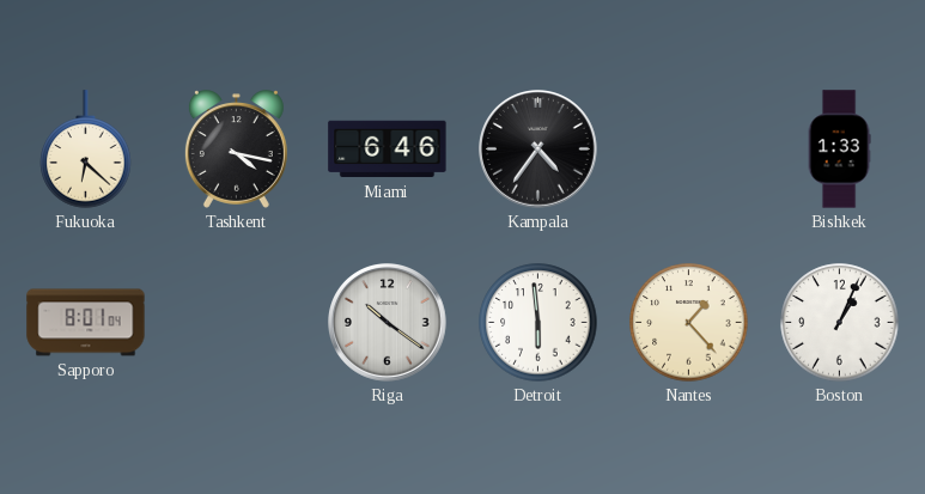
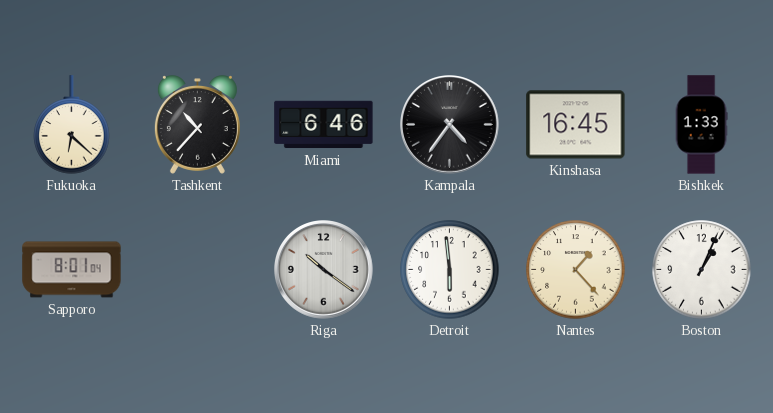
Tashkent: 4:17 -> 10:37 (197, 125)
Kinshasa: none -> 16:45 (576, 125)
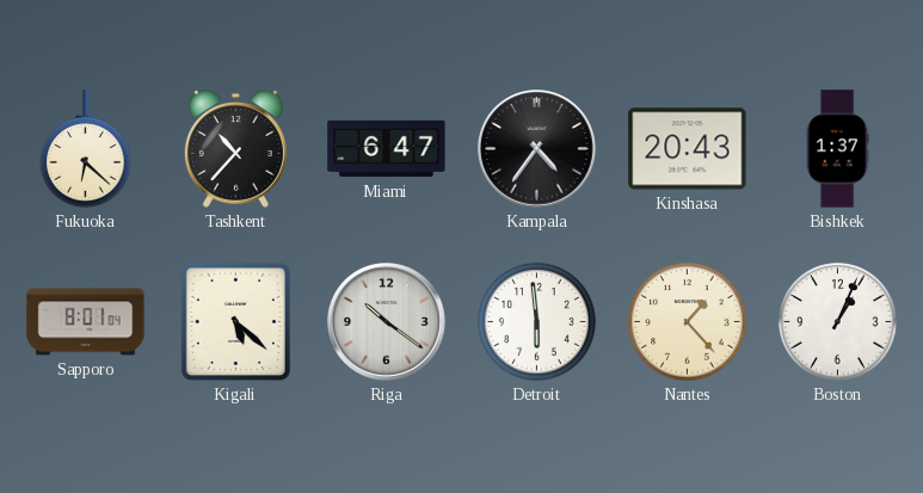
Miami: 6:46 -> 6:47 (387, 149)
Kinshasa: 16:45 -> 20:43 (688, 149)
Bishkek: 1:33 -> 1:37 (837, 149)
Kigali: none -> 5:22 (235, 321)
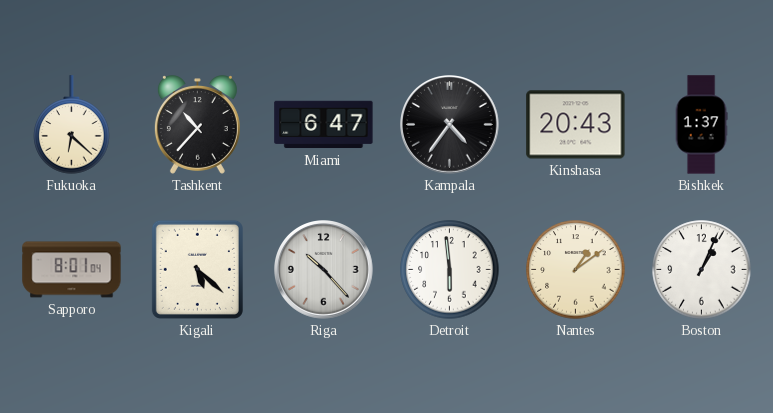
Riga: 10:21 -> 10:23 (324, 270)
Nantes: 1:23 -> 1:09 (576, 270)
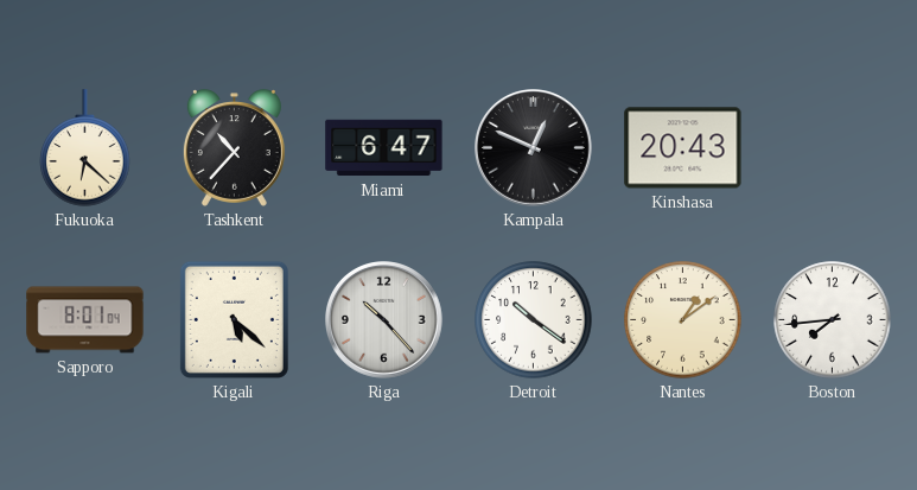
Kampala: 4:36 -> 12:49 (534, 148)
Bishkek: 1:37 -> none (701, 125)
Detroit: 5:59 -> 10:21 (534, 320)
Boston: 1:04 -> 7:44 (833, 320)
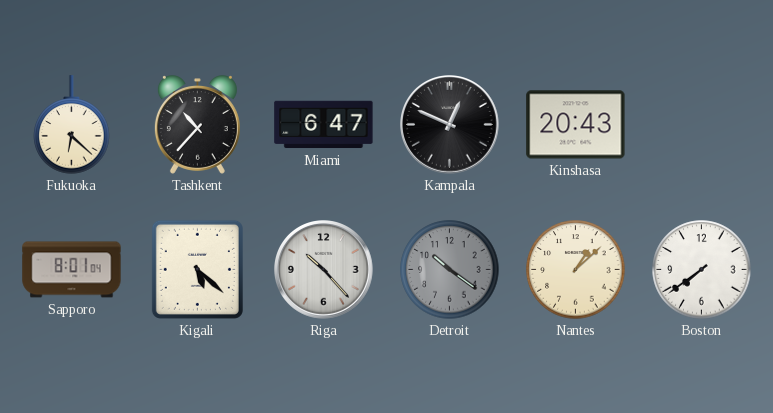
Detroit dial: white -> grey (450, 270)
Nantes: 1:09 -> 1:08 (576, 270)
Boston: 7:44 -> 7:39 (702, 270)
